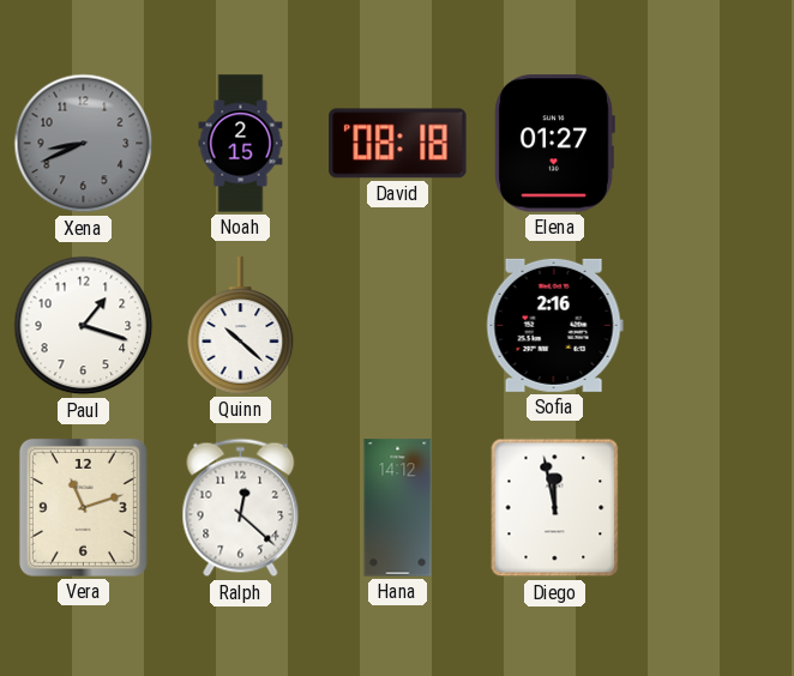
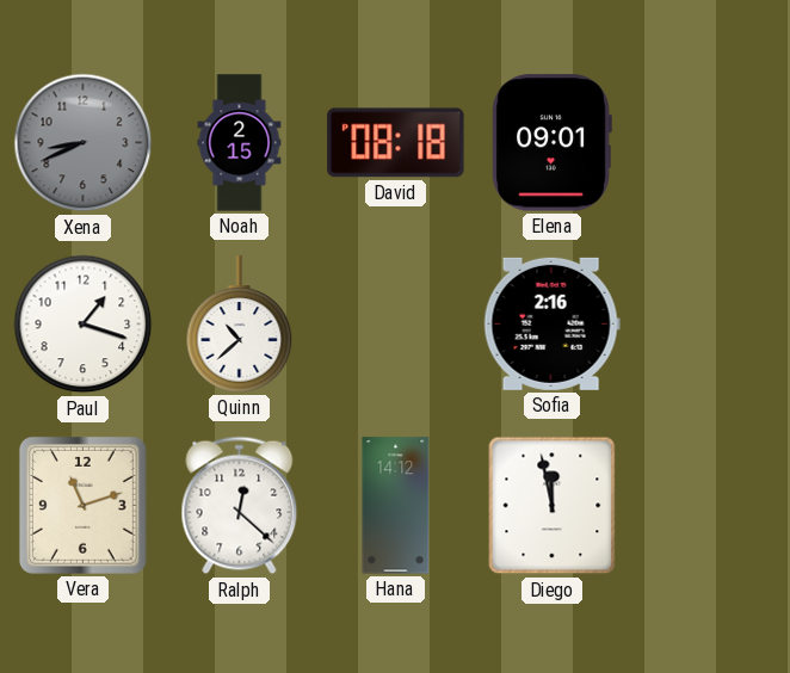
Elena: 01:27 -> 09:01 (551, 143)
Quinn: 10:22 -> 10:38 (240, 325)
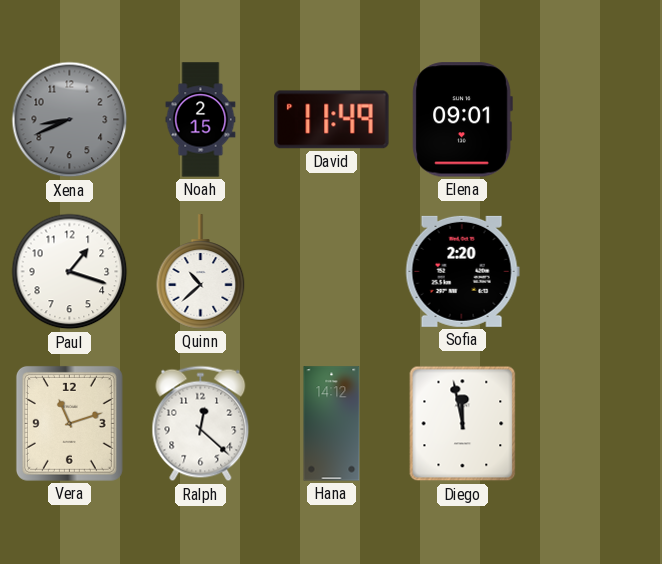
David: 08:18 -> 11:49 (332, 120)
Sofia: 2:16 -> 2:20 (462, 271)
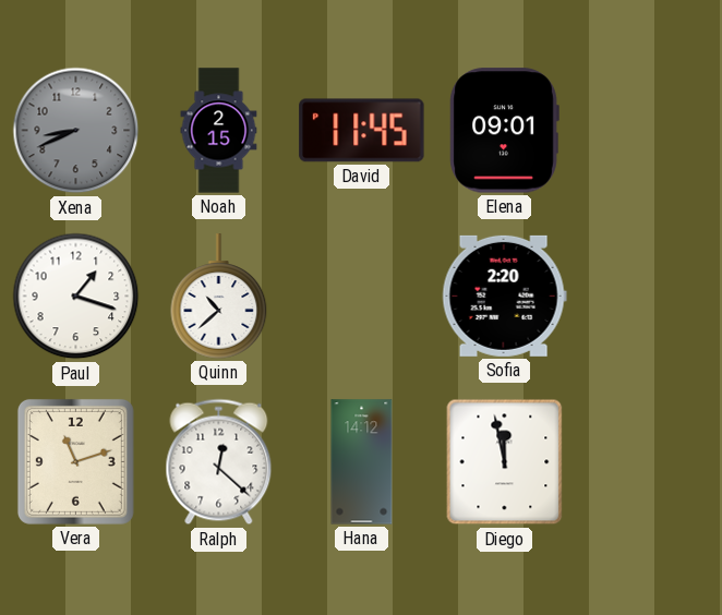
David: 11:49 -> 11:45 (362, 131)
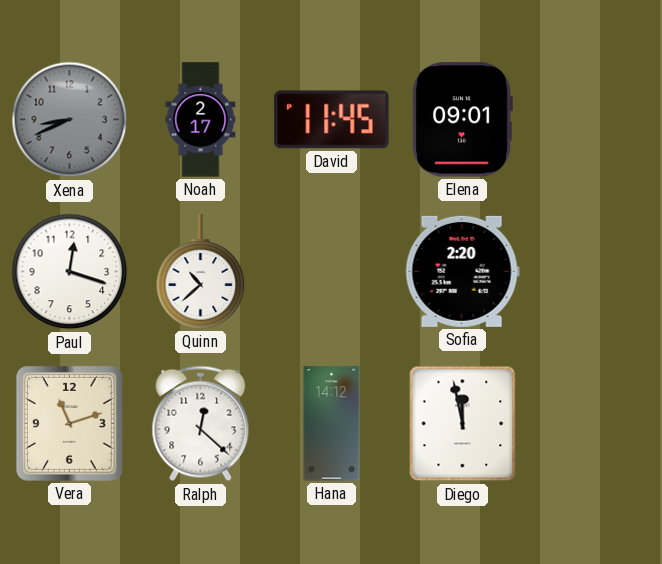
Noah: 2:15 -> 2:17 (201, 120)
Paul: 1:18 -> 12:18 (70, 272)
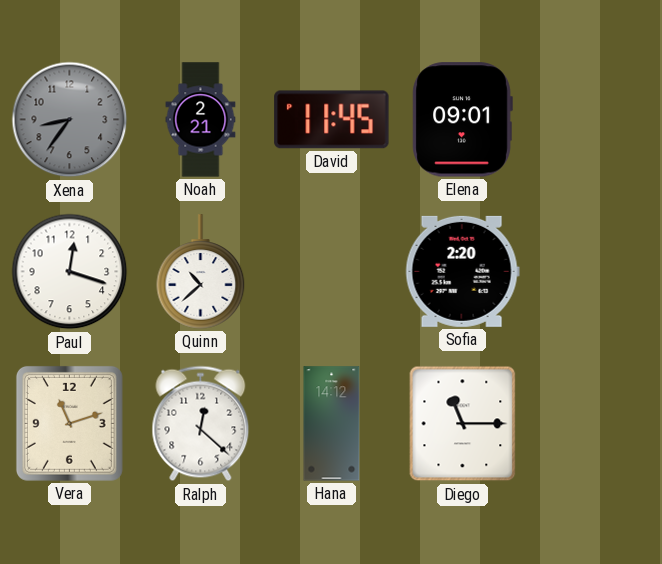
Xena: 8:41 -> 8:36 (70, 120)
Noah: 2:17 -> 2:21 (201, 120)
Diego: 11:58 -> 11:15 (463, 424)
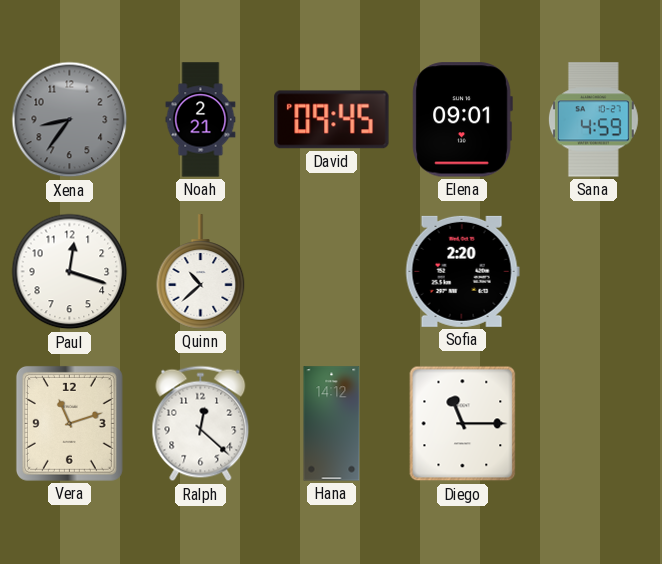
David: 11:45 -> 09:45 (332, 120)
Sana: none -> 4:59 (593, 120)
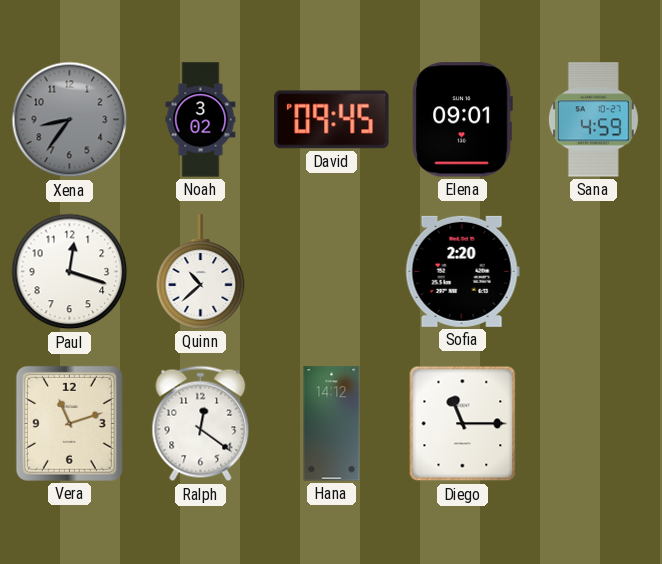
Noah: 2:21 -> 3:02 (201, 120)
Ralph: 12:22 -> 12:21 (201, 424)
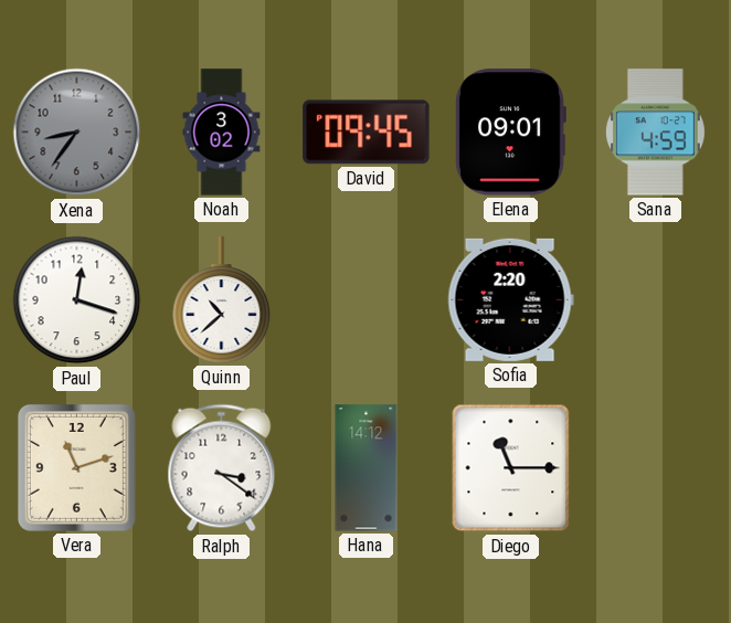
Ralph: 12:21 -> 3:21 (222, 468)
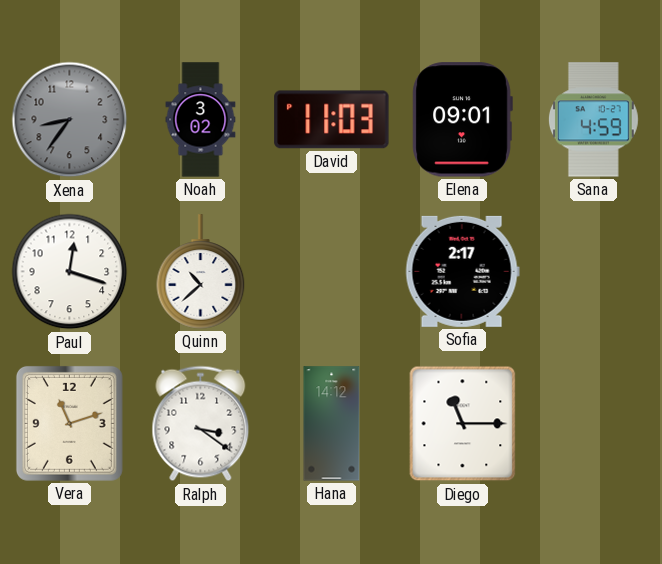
David: 09:45 -> 11:03 (332, 120)
Sofia: 2:20 -> 2:17 (462, 271)
